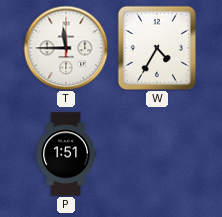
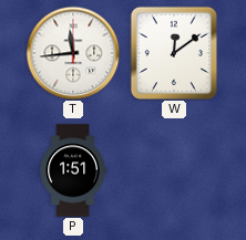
T: 11:45 -> 11:44 (73, 53)
W: 4:35 -> 12:09 (173, 52)
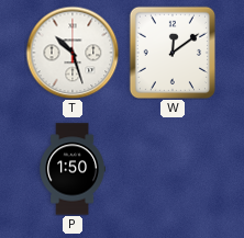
T: 11:44 -> 10:27 (73, 53)
P: 1:51 -> 1:50 (71, 169)
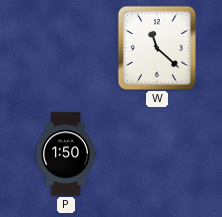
T: 10:27 -> none (73, 53)
W: 12:09 -> 11:22 (156, 47)
